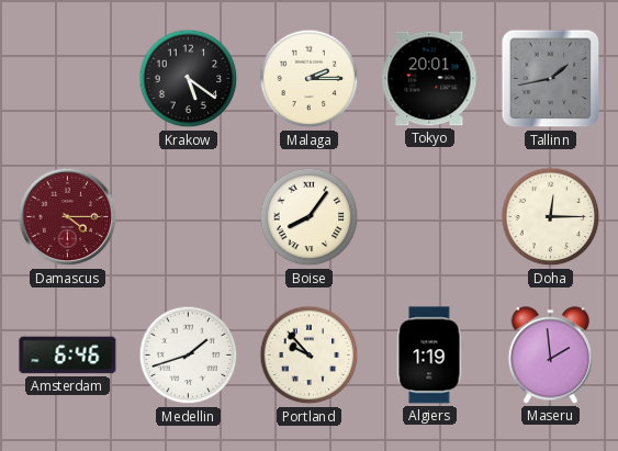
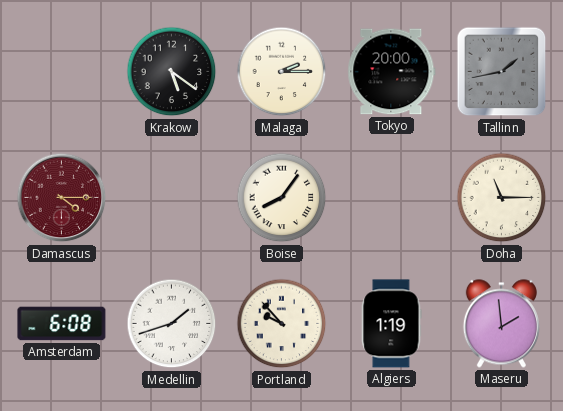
Tokyo: 20:01 -> 20:00 (392, 72)
Doha: 12:15 -> 11:15 (502, 198)
Amsterdam: 6:46 -> 6:08 (62, 324)
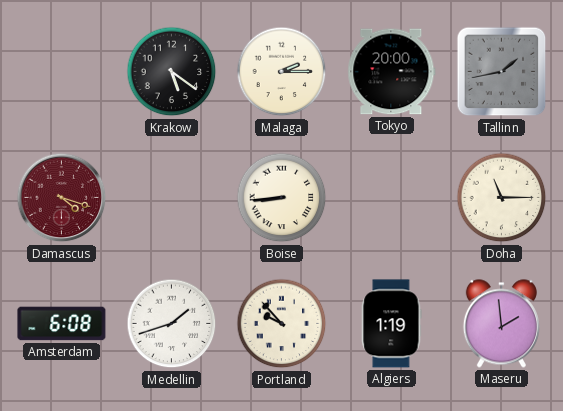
Damascus: 4:15 -> 4:18 (62, 198)
Boise: 8:06 -> 8:44 (282, 198)
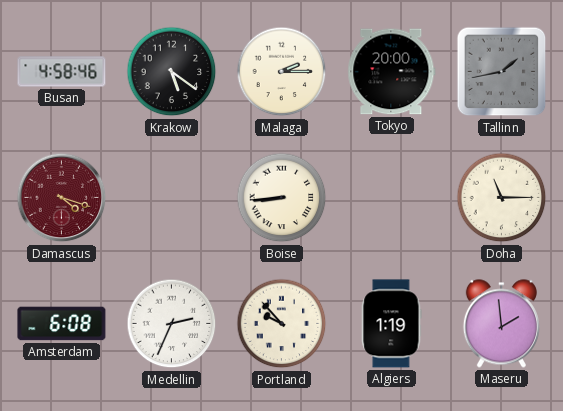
Busan: none -> 4:58 (62, 72)
Medellin: 1:42 -> 2:34 (172, 324)
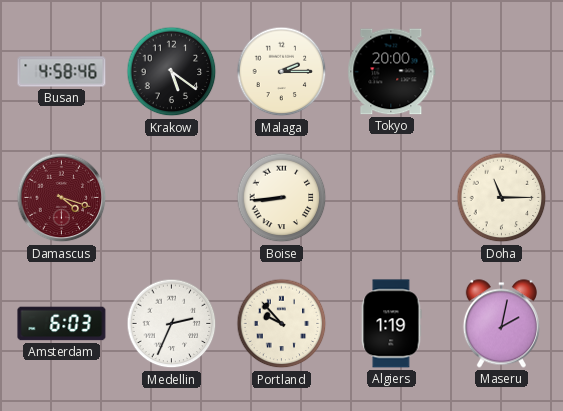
Tallinn: 1:43 -> none (502, 72)
Amsterdam: 6:08 -> 6:03 (62, 324)
Maseru: 1:59 -> 2:02 (501, 324)
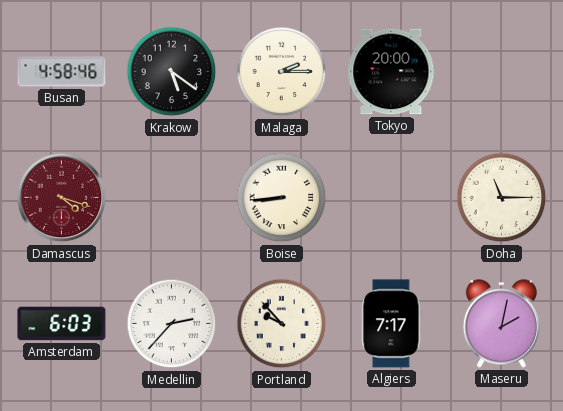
Medellin: 2:34 -> 2:37 (172, 324)
Algiers: 1:19 -> 7:17 (391, 324)
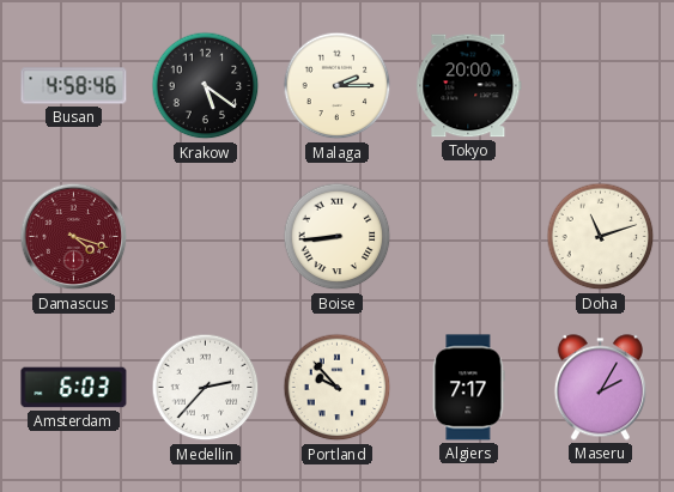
Doha: 11:15 -> 11:12 (601, 237)
Maseru: 2:02 -> 2:05 (600, 388)
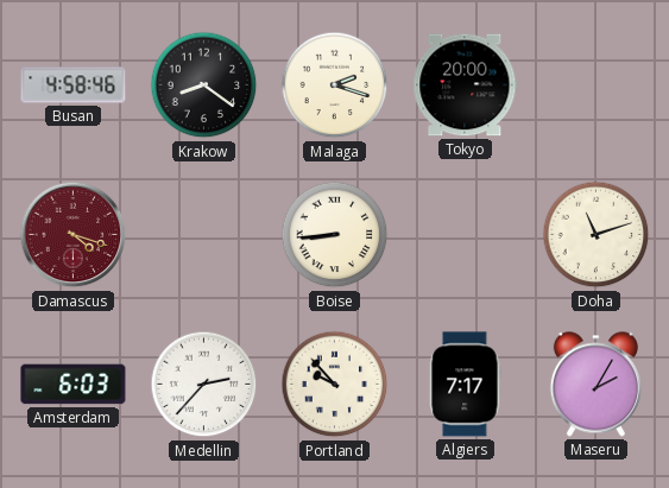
Krakow: 5:21 -> 8:21 (204, 85)
Malaga: 2:15 -> 2:18 (335, 85)
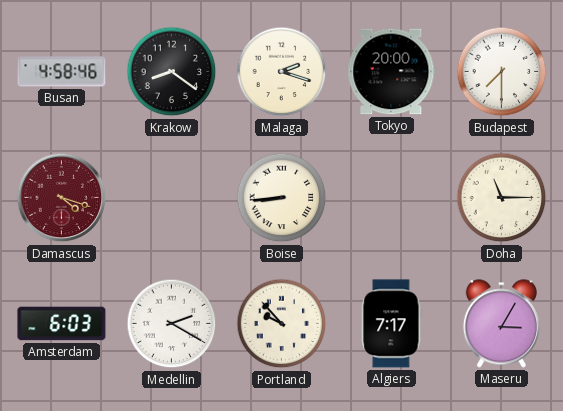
Budapest: none -> 7:30 (502, 72)
Doha: 11:12 -> 11:15 (502, 198)
Medellin: 2:37 -> 2:20 (172, 324)
Maseru: 2:05 -> 3:05 (501, 324)
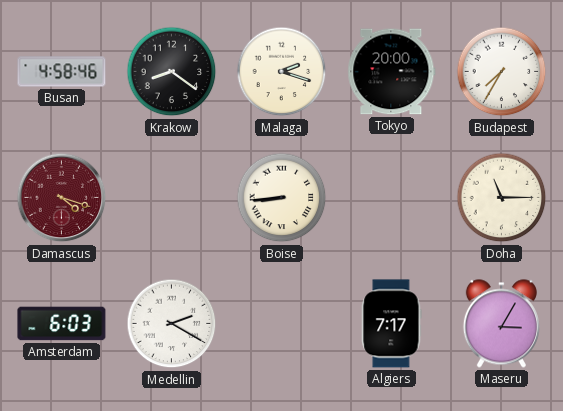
Budapest: 7:30 -> 7:35 (502, 72)
Portland: 9:53 -> none (282, 324)
